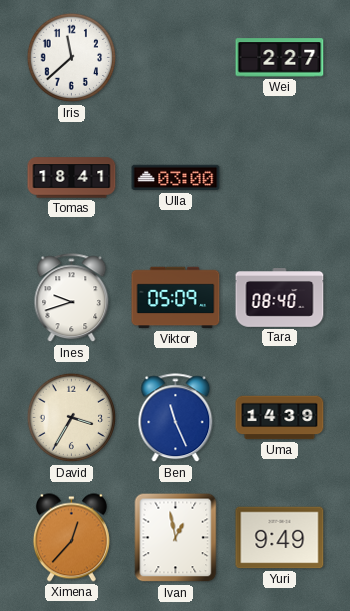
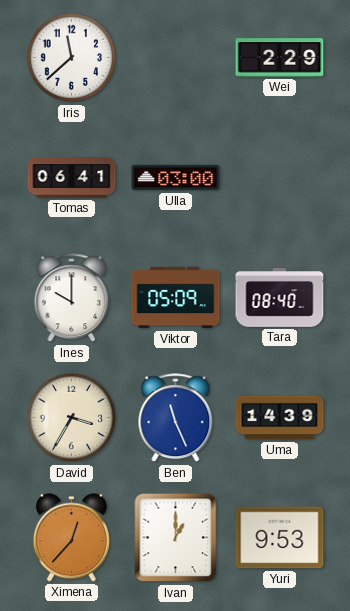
Wei: 2:27 -> 2:29 (280, 58)
Tomas: 18:41 -> 06:41 (72, 178)
Ines: 9:42 -> 10:00 (72, 298)
Ivan: 12:58 -> 1:00 (176, 538)
Yuri: 9:49 -> 9:53 (280, 538)
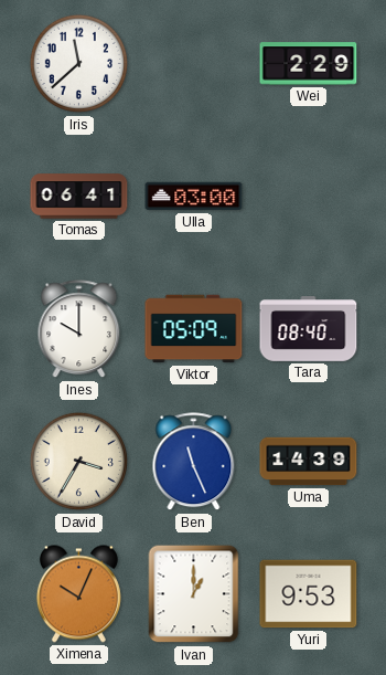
Ximena: 12:37 -> 10:04 (78, 594)
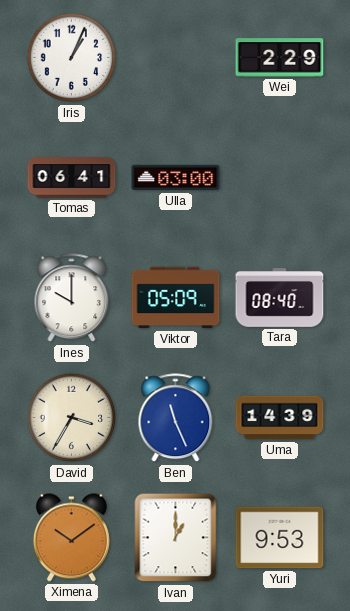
Iris: 11:38 -> 1:04 (72, 58)
Ximena: 10:04 -> 10:09 (71, 538)
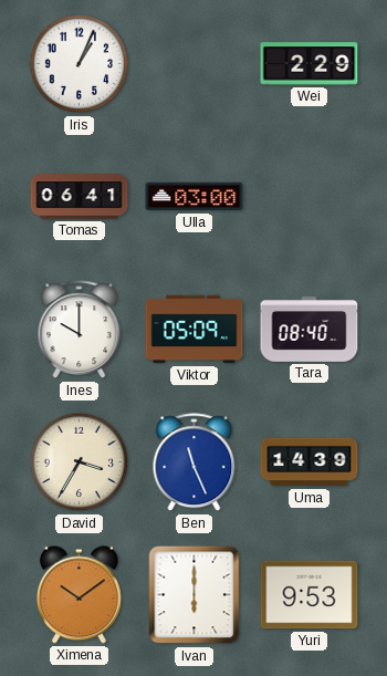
Ivan: 1:00 -> 6:00 (195, 595)
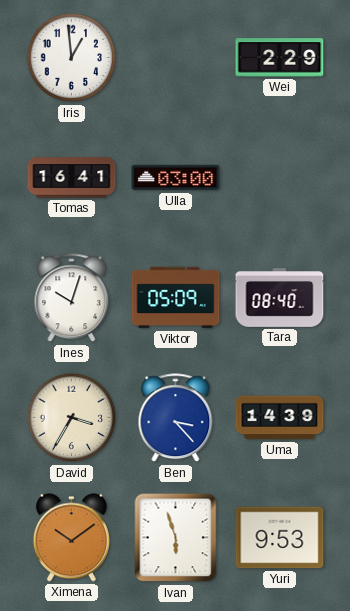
Iris: 1:04 -> 12:59 (72, 58)
Tomas: 06:41 -> 16:41 (72, 178)
Ines: 10:00 -> 10:03 (72, 298)
Ben: 11:26 -> 3:23 (176, 418)
Ivan: 6:00 -> 5:57 (176, 538)
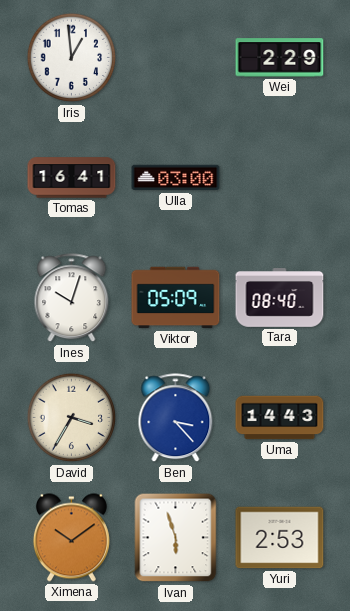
Uma: 14:39 -> 14:43 (280, 418)
Yuri: 9:53 -> 2:53 (280, 538)
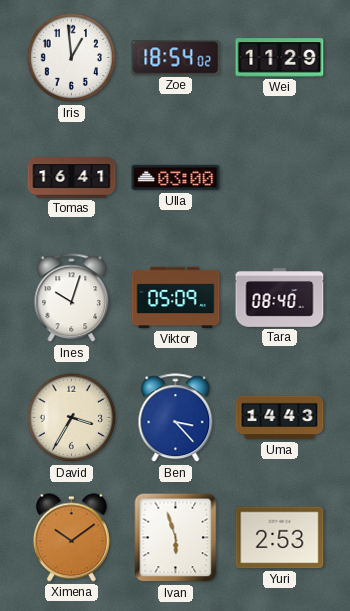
Zoe: none -> 18:54 (176, 58)
Wei: 2:29 -> 11:29 (280, 58)
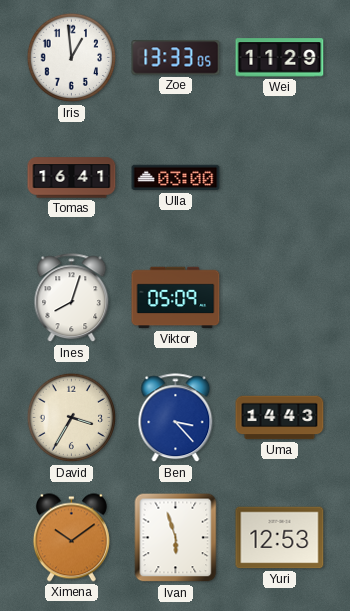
Zoe: 18:54 -> 13:33 (176, 58)
Ines: 10:03 -> 8:03 (72, 298)
Tara: 08:40 -> none (280, 298)
Yuri: 2:53 -> 12:53 (280, 538)
